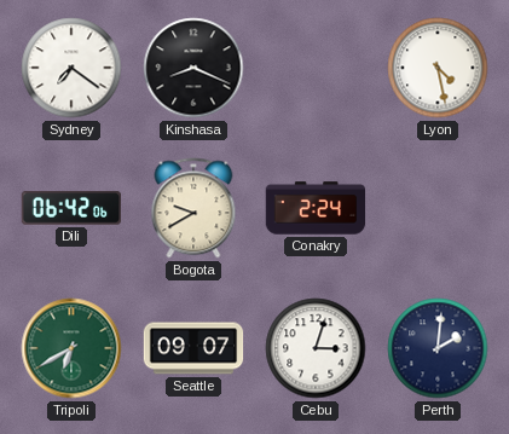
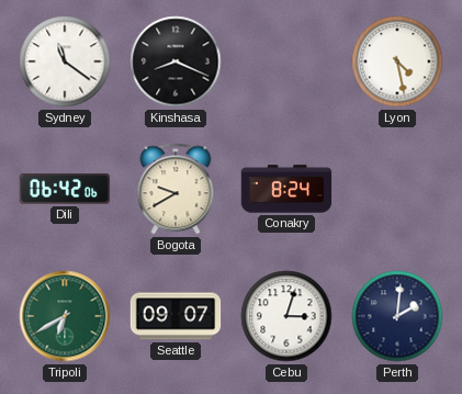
Sydney: 7:21 -> 11:21 (65, 61)
Conakry: 2:24 -> 8:24 (286, 189)
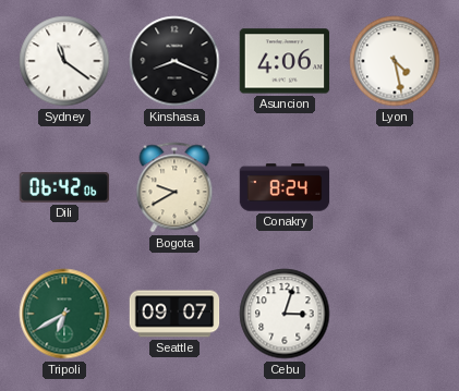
Asuncion: none -> 4:06 (285, 61)
Perth: 2:01 -> none (397, 316)
